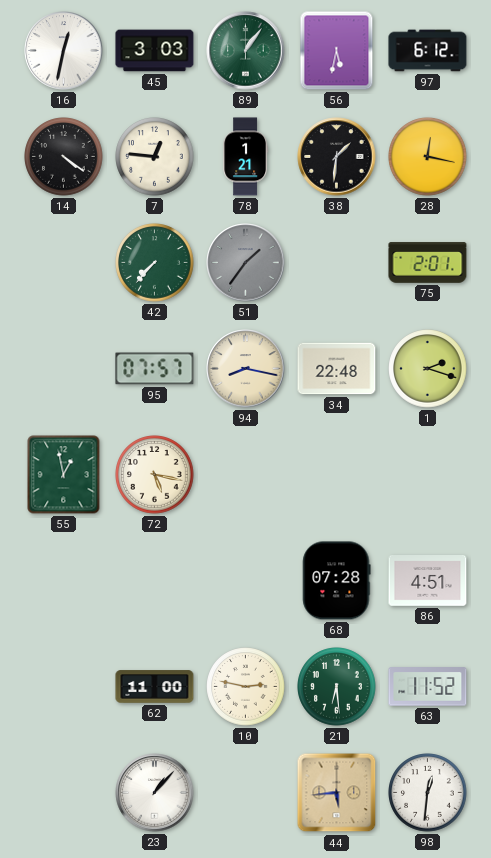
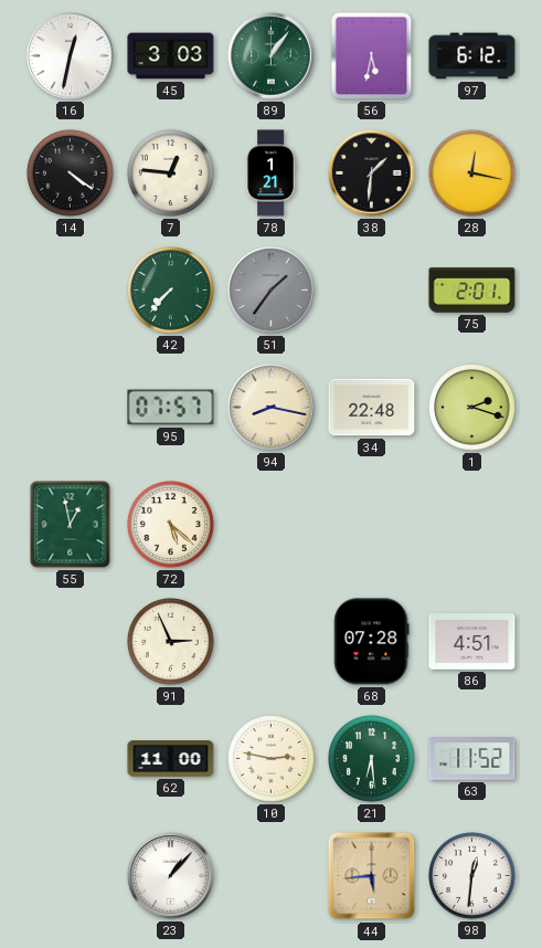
72: 5:17 -> 5:22 (171, 525)
91: none -> 2:56 (171, 642)
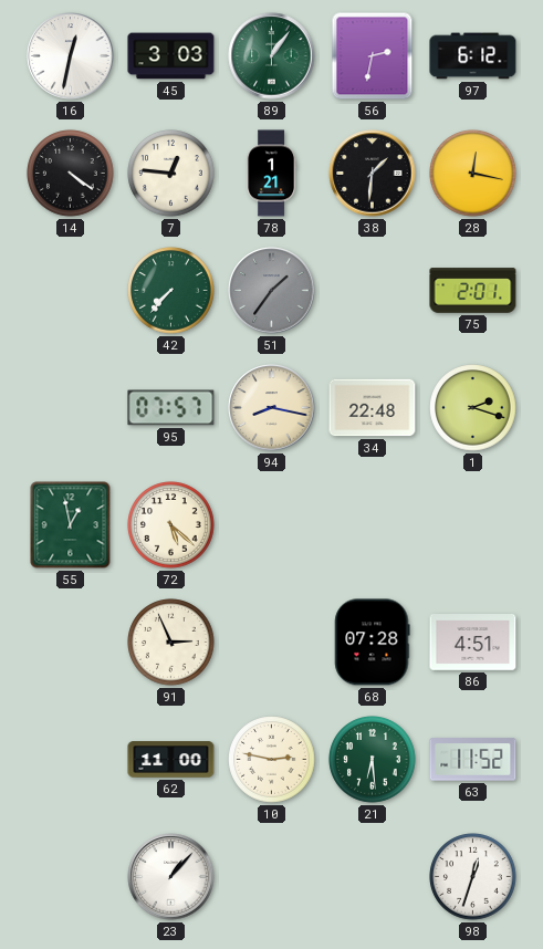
56: 5:32 -> 2:32 (373, 56)
44: 5:44 -> none (372, 876)
98: 12:31 -> 12:33 (473, 877)
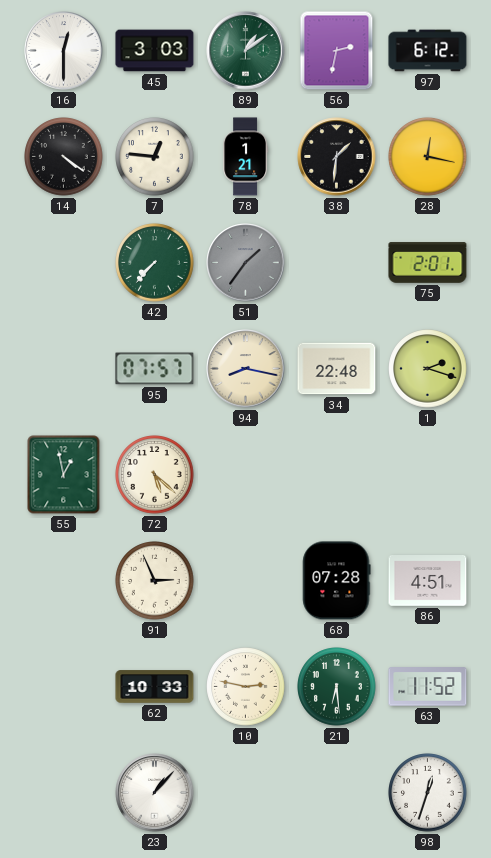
16: 12:32 -> 12:30 (64, 51)
89: 1:06 -> 1:09 (246, 51)
62: 11:00 -> 10:33 (155, 687)
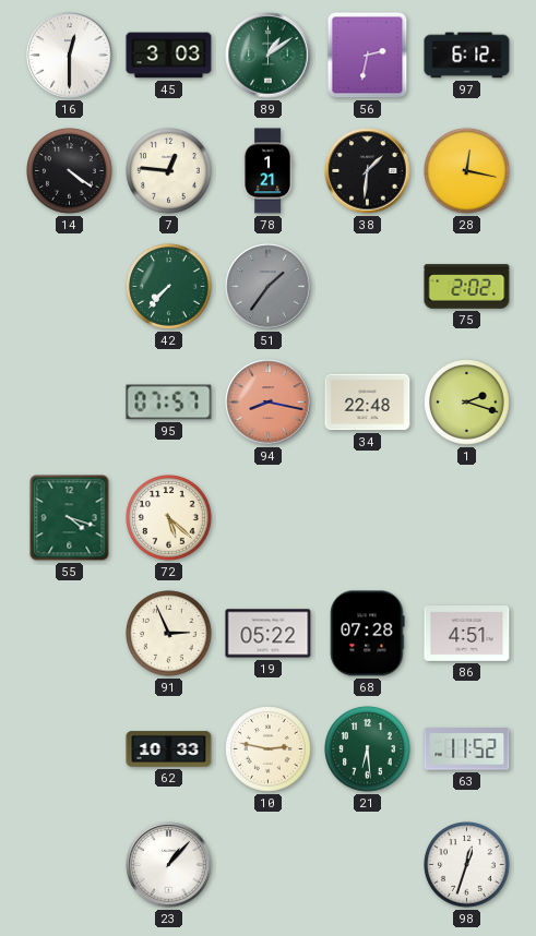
75: 2:01 -> 2:02 (467, 287)
94 dial: cream -> salmon (269, 403)
55: 12:58 -> 4:18 (70, 518)
19: none -> 05:22 (269, 634)
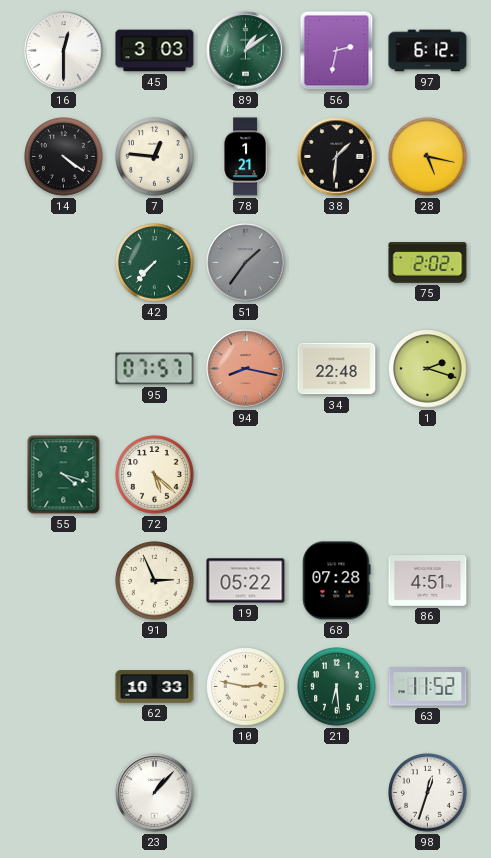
28: 12:17 -> 5:17 (428, 157)
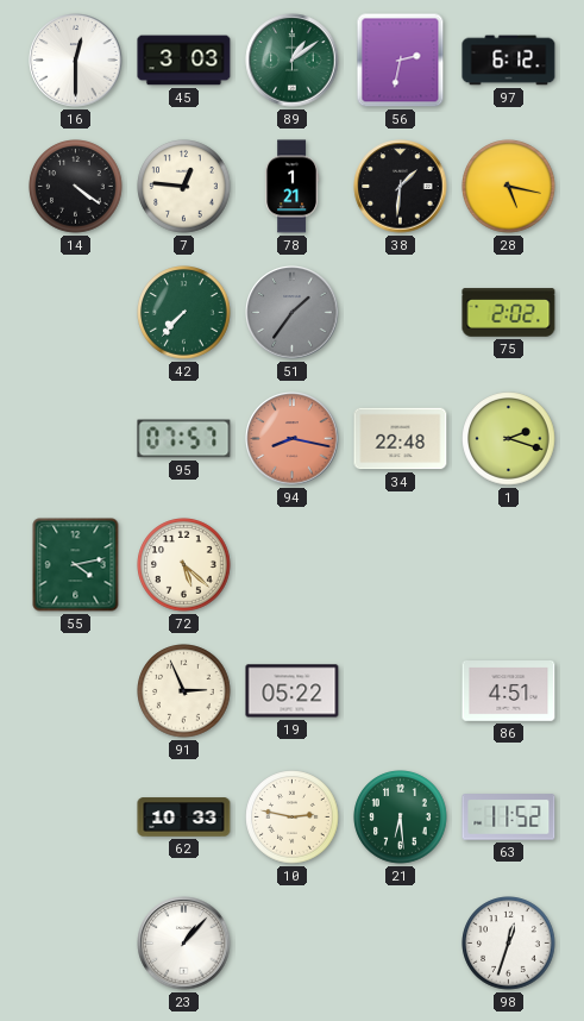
55: 4:18 -> 4:13 (76, 565)
68: 07:28 -> none (337, 581)
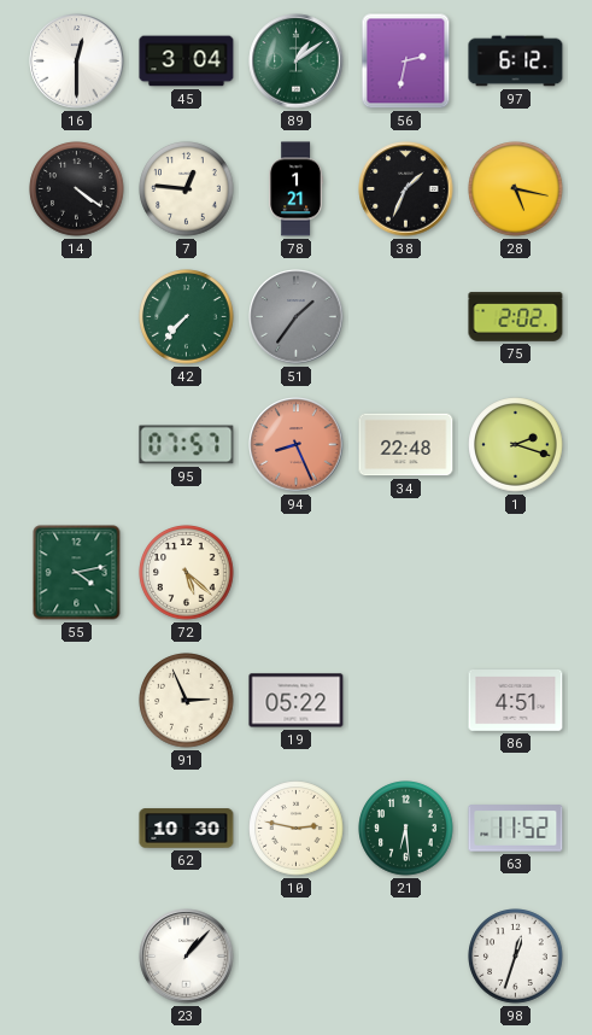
45: 3:03 -> 3:04 (187, 62)
38: 1:31 -> 1:34 (406, 189)
94: 8:17 -> 8:26 (297, 445)
62: 10:33 -> 10:30 (187, 829)
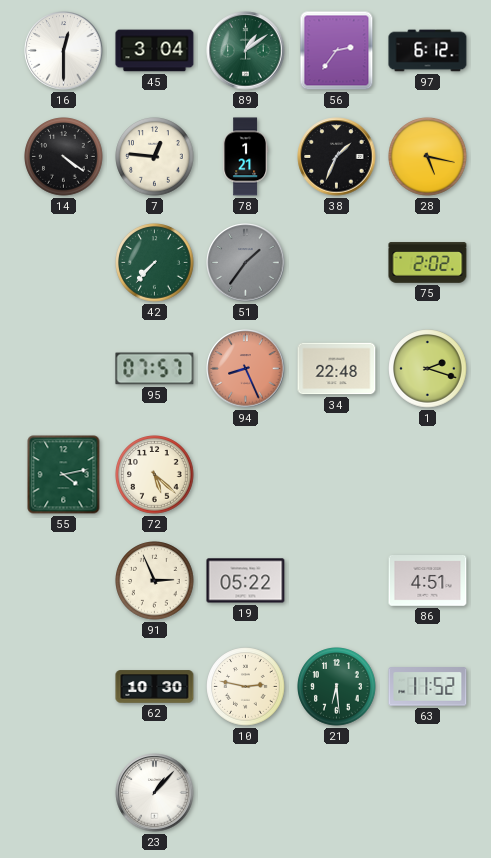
56: 2:32 -> 2:36 (337, 51)
98: 12:33 -> none (516, 957)
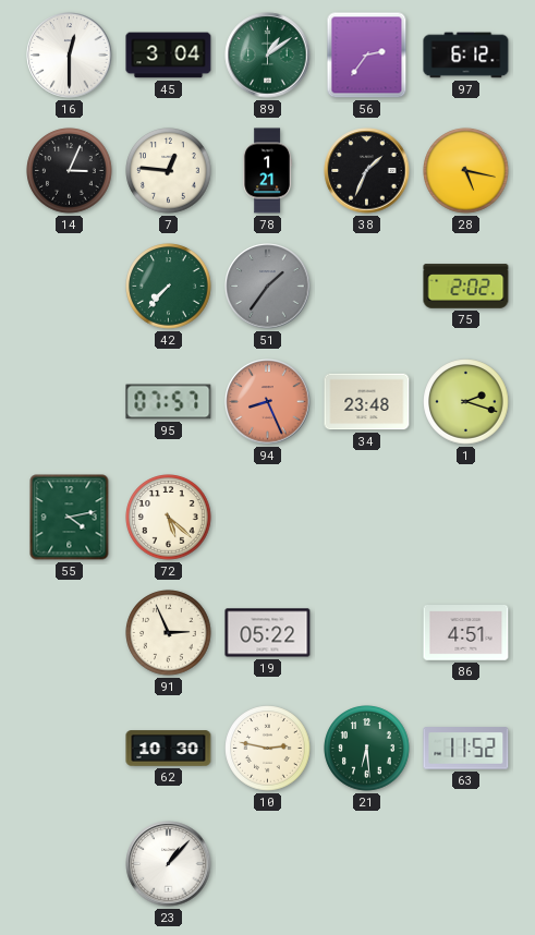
14: 4:21 -> 3:04 (70, 171)
34: 22:48 -> 23:48 (367, 402)
